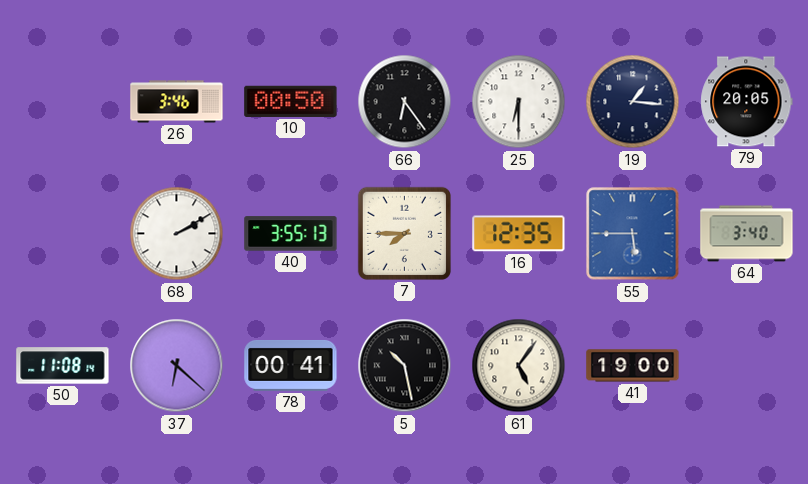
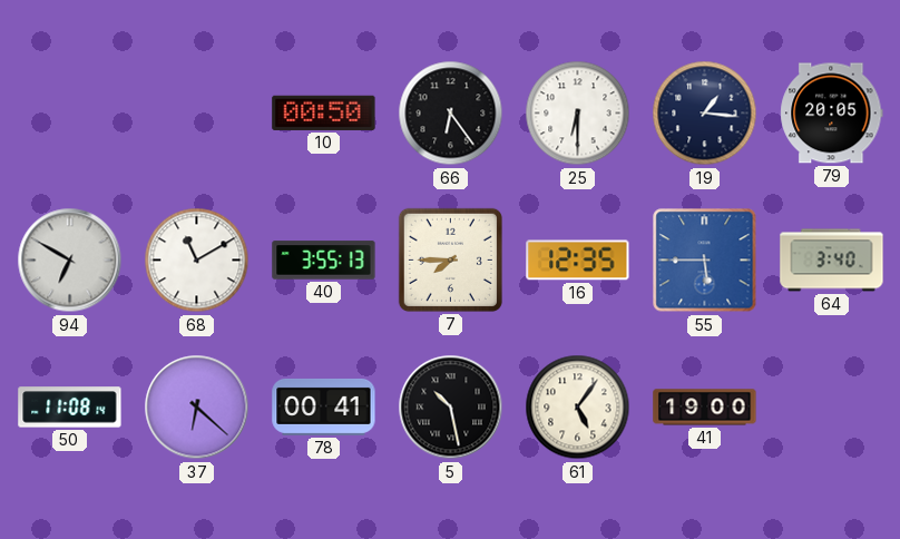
26: 3:46 -> none (177, 102)
94: none -> 6:50 (70, 261)
68: 2:10 -> 11:10 (197, 261)
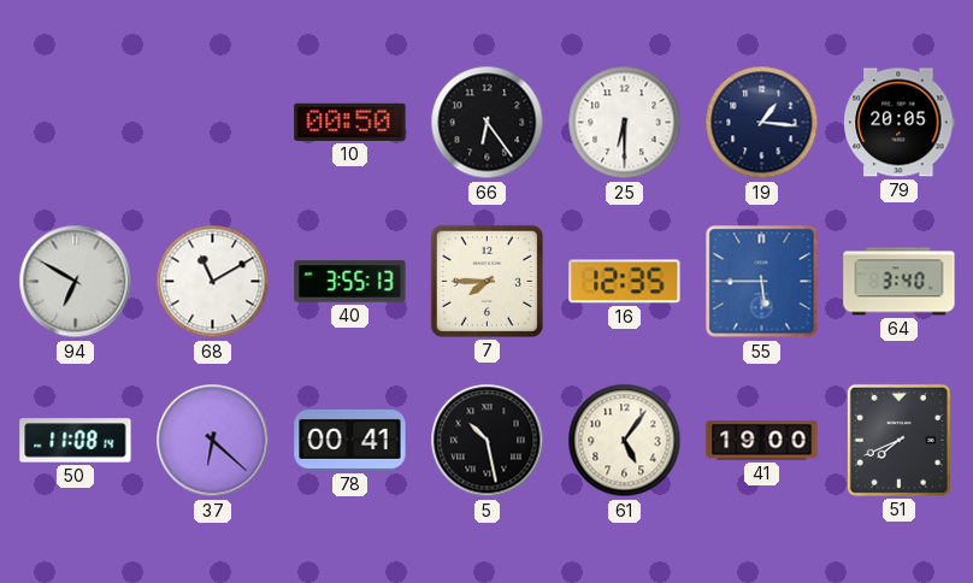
51: none -> 7:41 (898, 440)
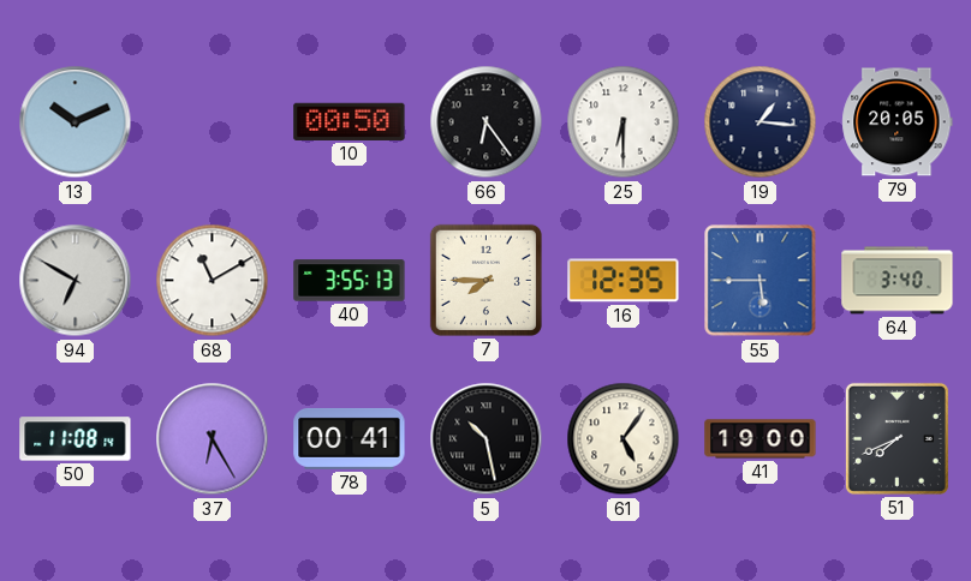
13: none -> 10:11 (76, 122)
37: 6:22 -> 6:25 (213, 439)
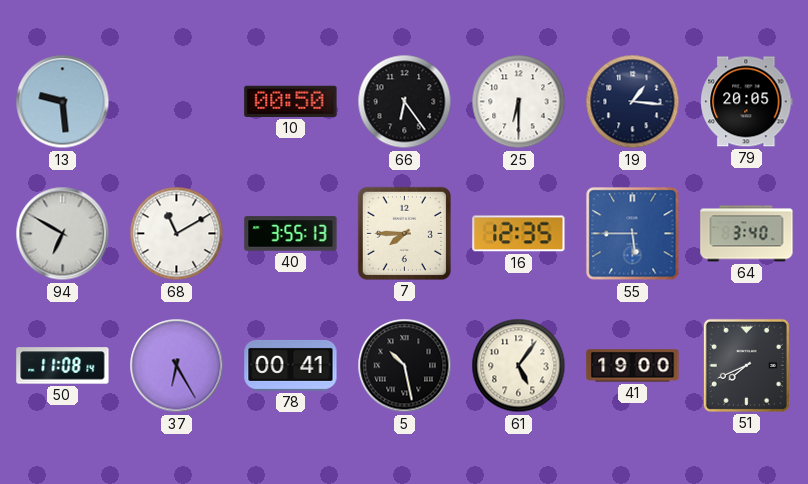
13: 10:11 -> 9:29 (63, 102)
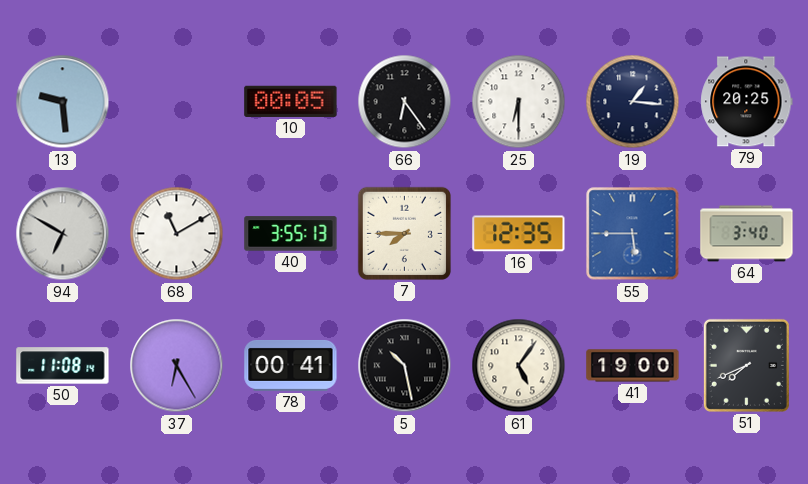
10: 00:50 -> 00:05 (291, 101)
79: 20:05 -> 20:25 (747, 102)
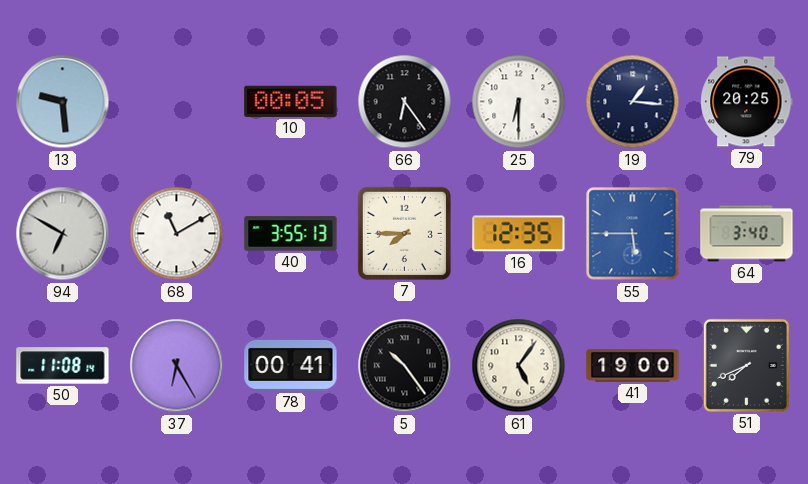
5: 10:28 -> 10:24 (405, 366)
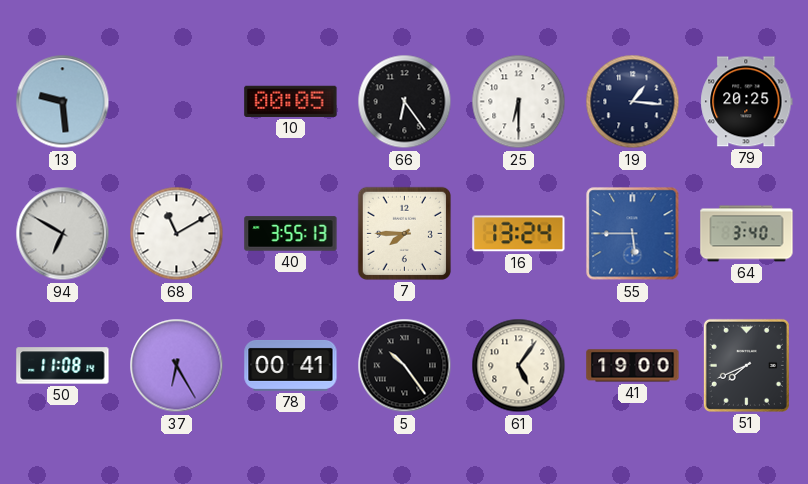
16: 12:35 -> 13:24 (519, 234)
